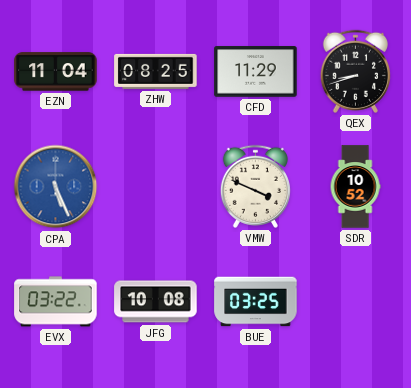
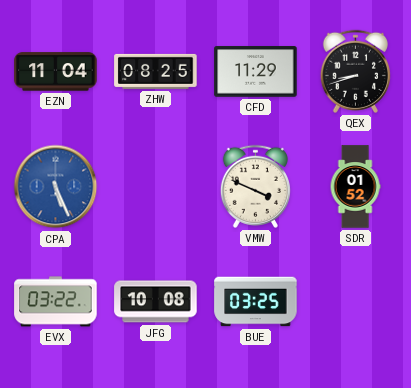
SDR: 10:52 -> 01:52 (355, 187)
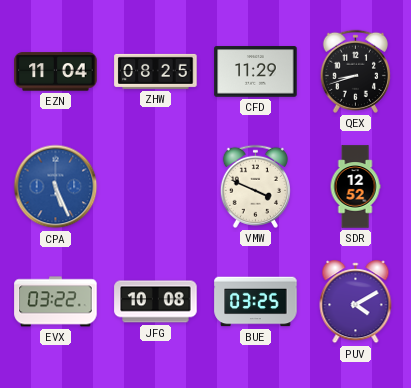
SDR: 01:52 -> 12:52 (355, 187)
PUV: none -> 4:10 (356, 302)
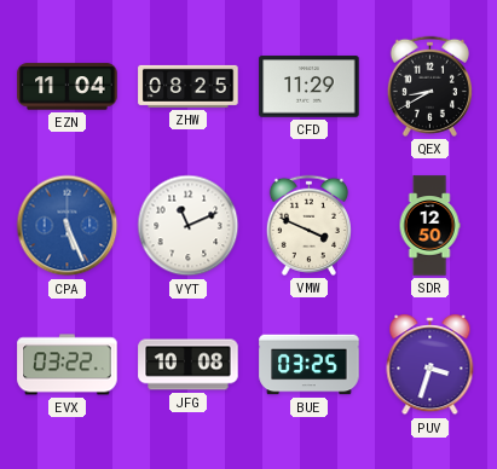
QEX: 8:42 -> 8:40 (429, 86)
VYT: none -> 11:11 (189, 226)
SDR: 12:52 -> 12:50 (429, 226)
PUV: 4:10 -> 3:33 (430, 365)
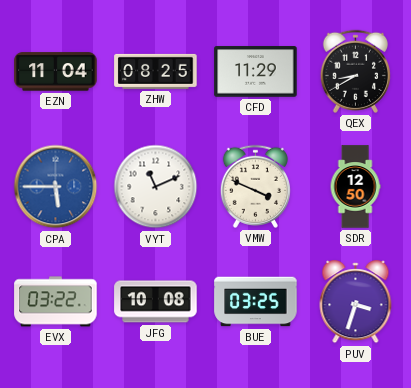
CPA: 5:26 -> 5:45 (56, 187)
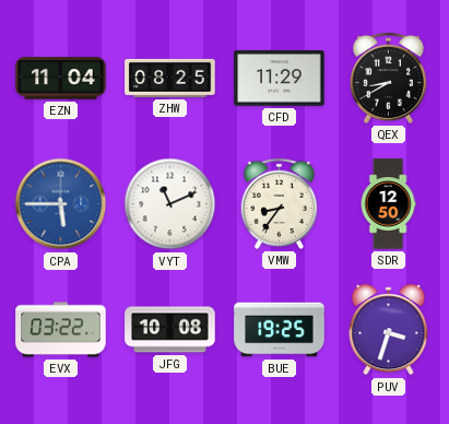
VMW: 3:49 -> 8:36 (279, 203)
BUE: 03:25 -> 19:25 (280, 330)
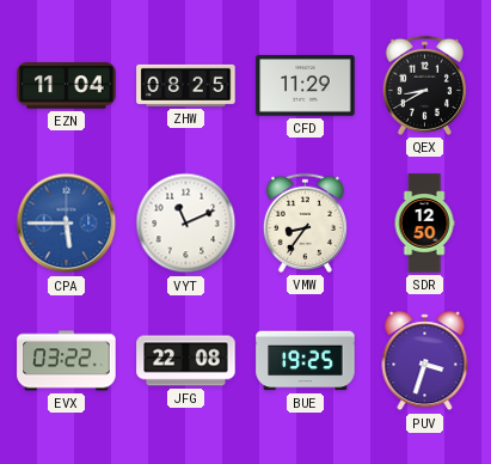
JFG: 10:08 -> 22:08 (186, 361)
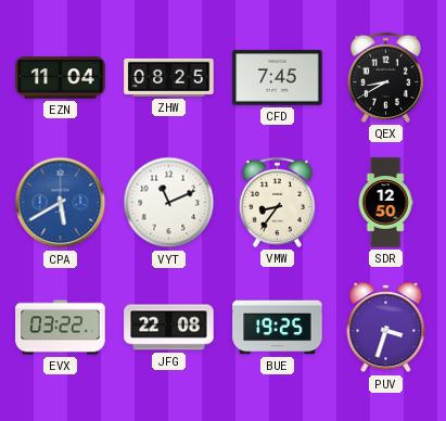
CFD: 11:29 -> 7:45 (278, 78)
CPA: 5:45 -> 5:40 (61, 203)
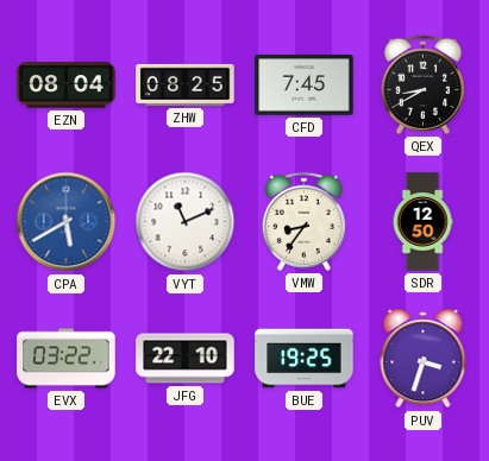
EZN: 11:04 -> 08:04 (67, 86)
JFG: 22:08 -> 22:10 (186, 359)
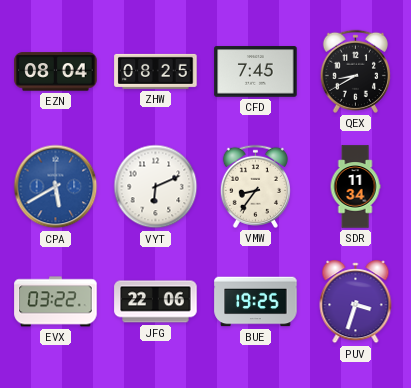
VYT: 11:11 -> 6:11 (156, 187)
SDR: 12:50 -> 11:34 (355, 187)
JFG: 22:10 -> 22:06 (156, 302)
